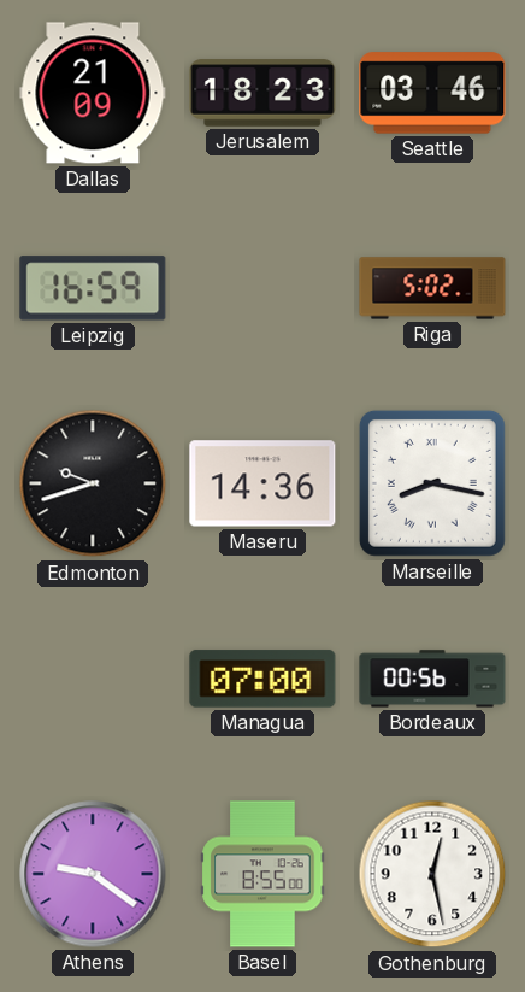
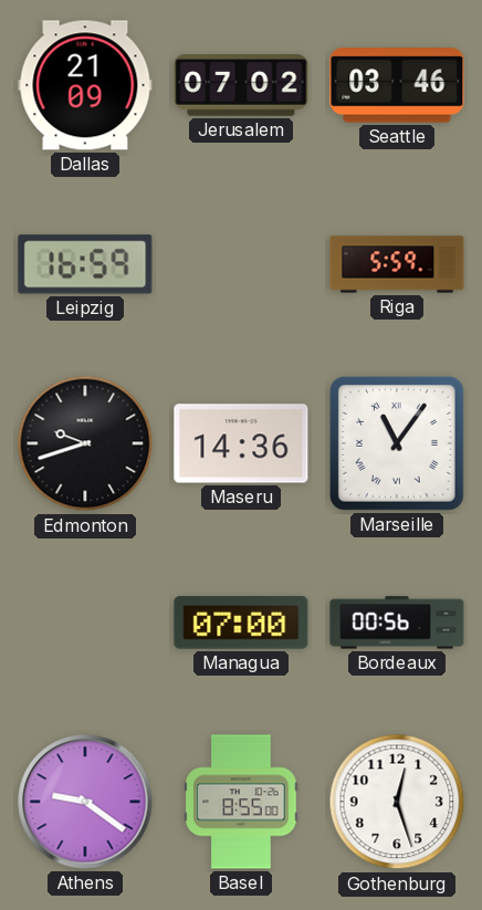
Jerusalem: 18:23 -> 07:02 (241, 85)
Riga: 5:02 -> 5:59 (397, 264)
Marseille: 8:17 -> 11:06 (397, 443)
Gothenburg: 12:28 -> 12:27 (397, 802)
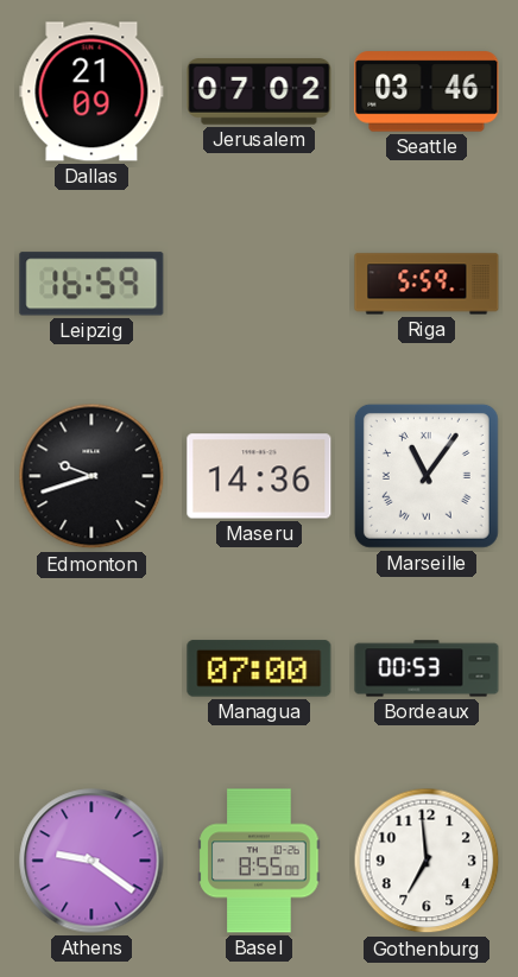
Bordeaux: 00:56 -> 00:53 (427, 668)
Gothenburg: 12:27 -> 6:59 (427, 861)
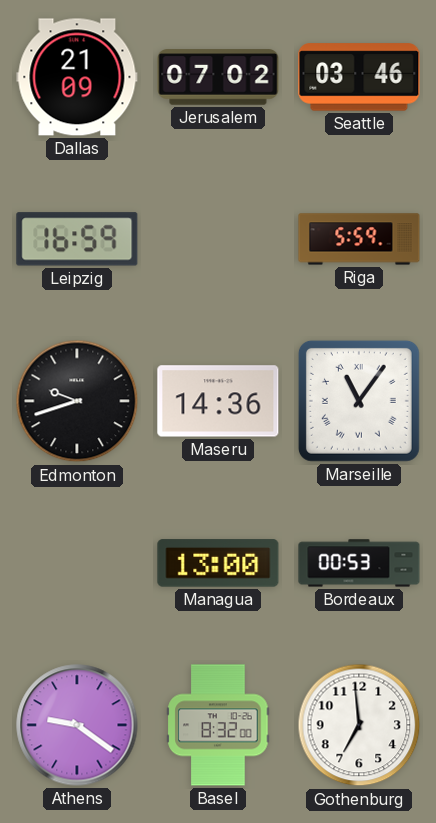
Managua: 07:00 -> 13:00 (218, 563)
Basel: 8:55 -> 8:32 (218, 725)
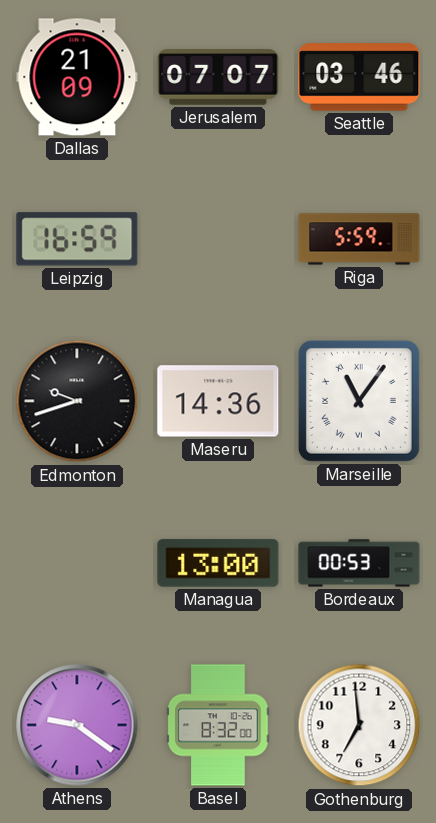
Jerusalem: 07:02 -> 07:07 (218, 77)
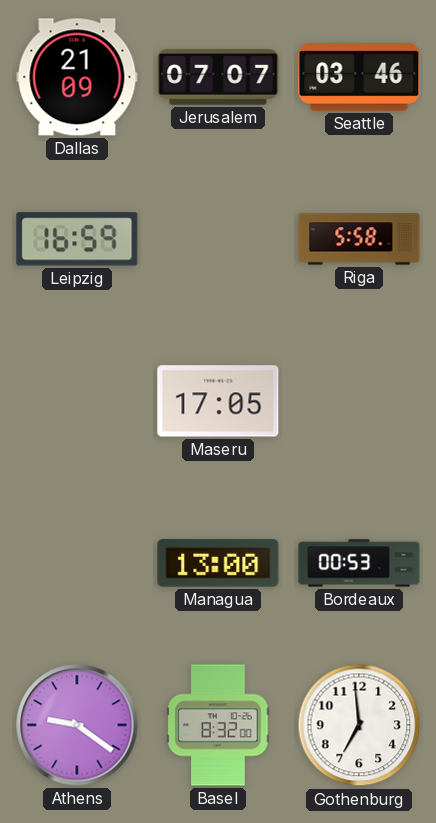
Riga: 5:59 -> 5:58 (359, 239)
Edmonton: 9:42 -> none (77, 401)
Maseru: 14:36 -> 17:05 (218, 401)
Marseille: 11:06 -> none (359, 401)
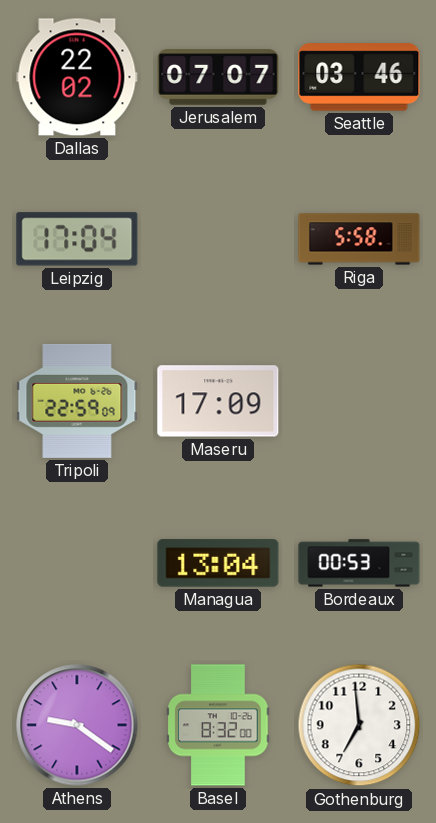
Dallas: 21:09 -> 22:02 (77, 77)
Leipzig: 16:59 -> 17:04 (77, 239)
Tripoli: none -> 22:59 (77, 401)
Maseru: 17:05 -> 17:09 (218, 401)
Managua: 13:00 -> 13:04 (218, 563)
